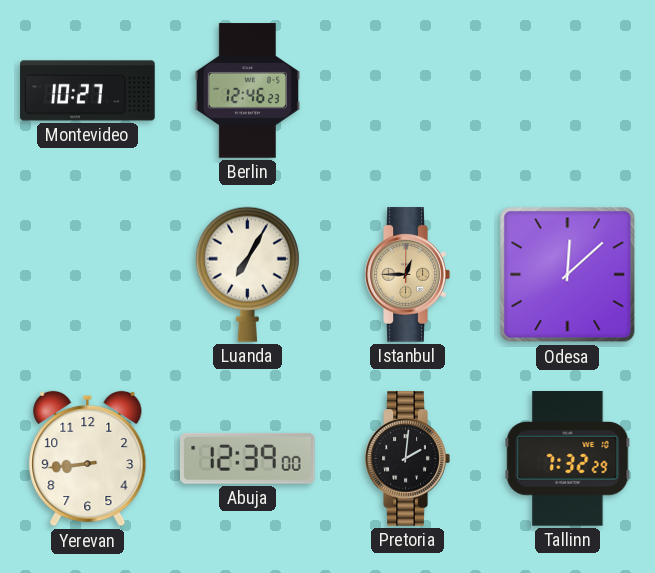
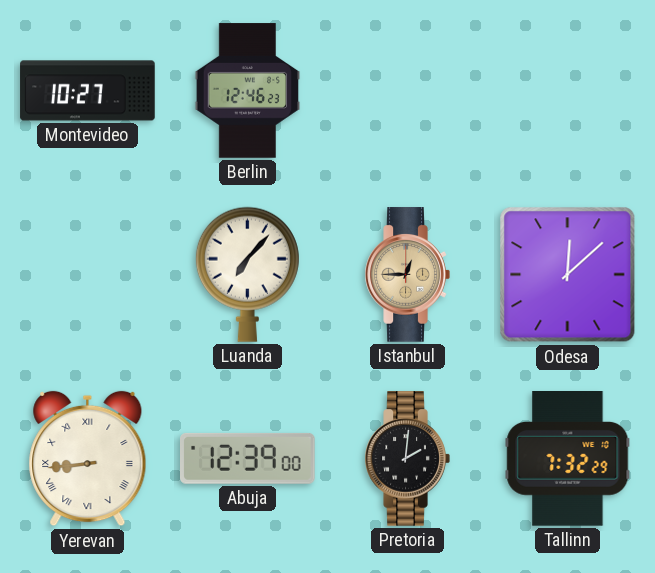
Luanda: 7:05 -> 7:07 (247, 274)
Yerevan numerals: Arabic -> Roman (88, 459)
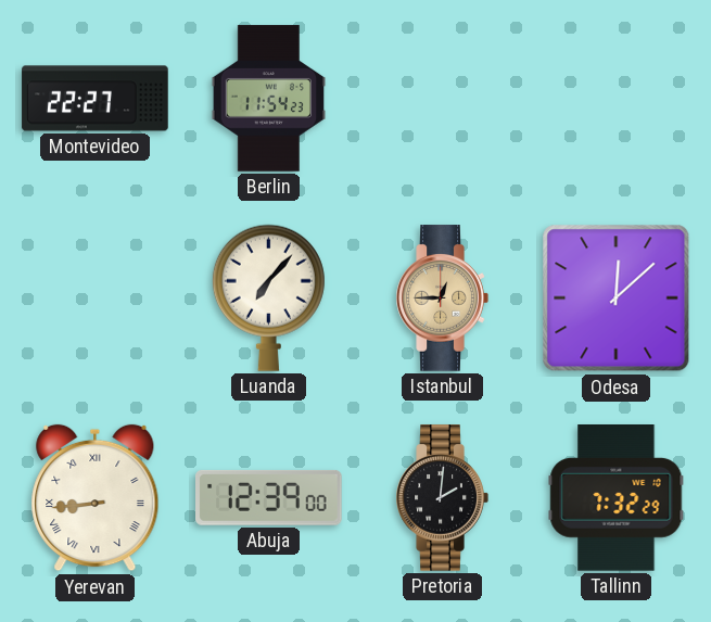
Montevideo: 10:27 -> 22:27 (96, 99)
Berlin: 12:46 -> 11:54 (269, 99)
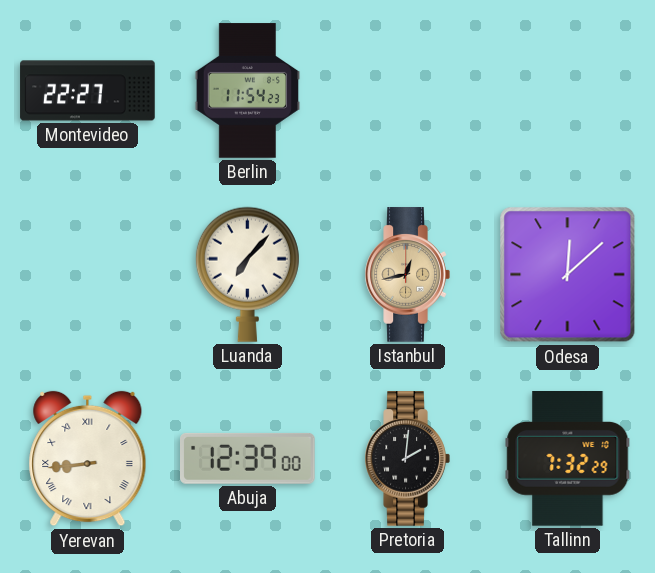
Istanbul: 12:45 -> 12:43 (407, 275)
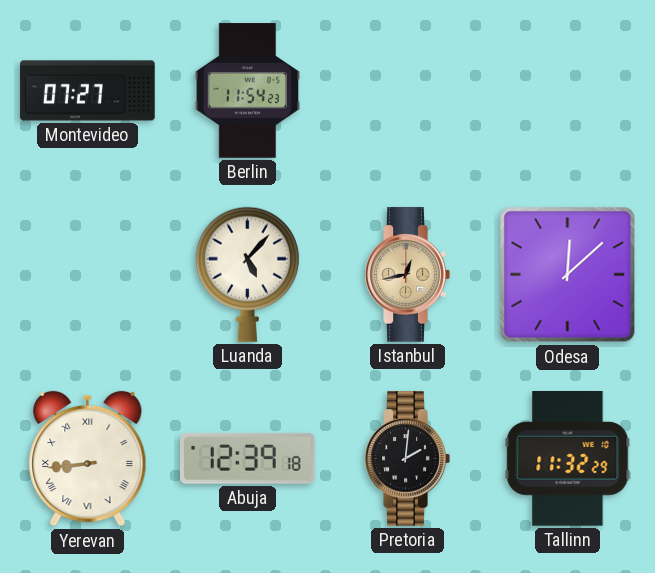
Montevideo: 22:27 -> 07:27 (88, 91)
Luanda: 7:07 -> 5:07 (247, 274)
Abuja: 12:39:00 -> 12:39:18 (248, 458)
Tallinn: 7:32 -> 11:32 (568, 459)
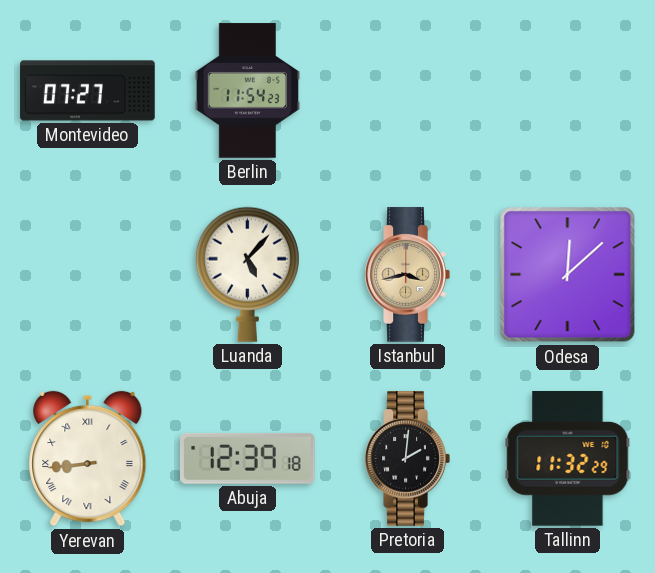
Istanbul: 12:43 -> 3:43 (407, 275)
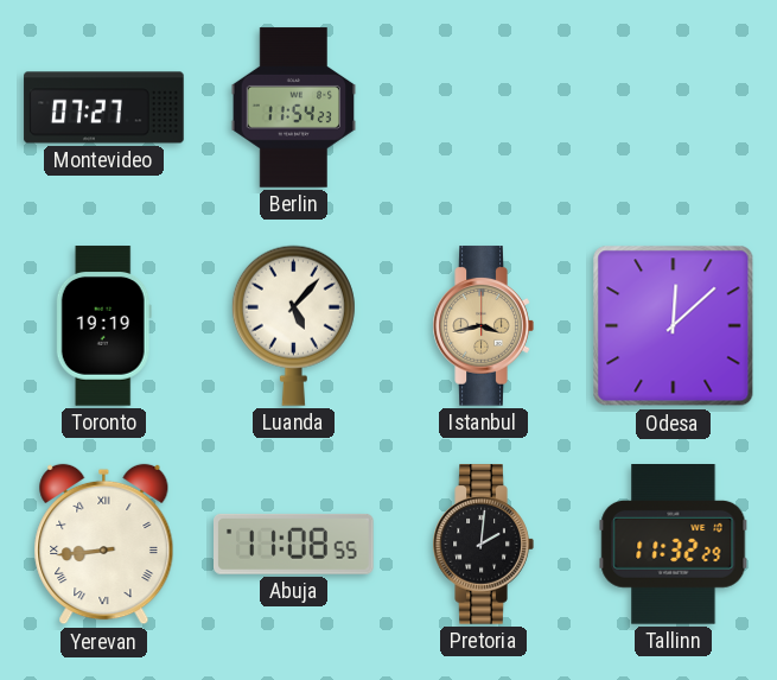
Toronto: none -> 19:19 (103, 326)
Abuja: 12:39 -> 11:08 (294, 544)
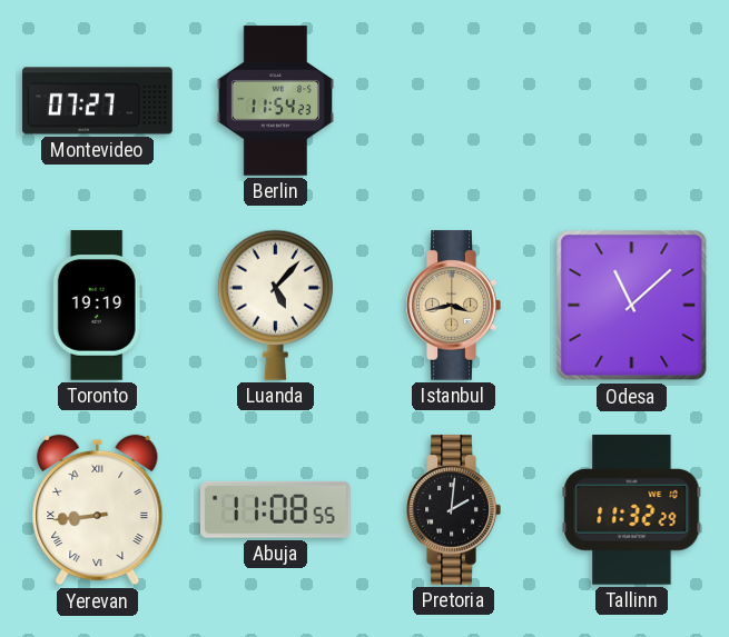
Odesa: 12:08 -> 11:08 (632, 306)
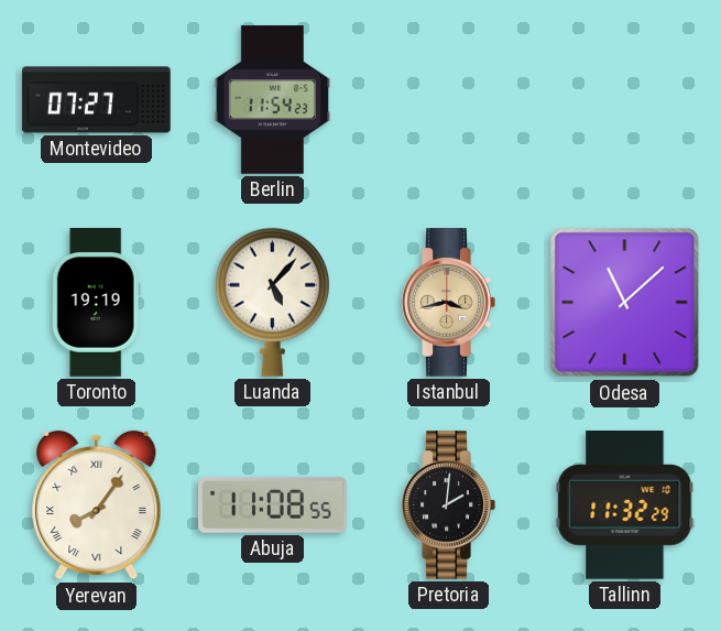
Yerevan: 8:44 -> 8:06 (97, 505)
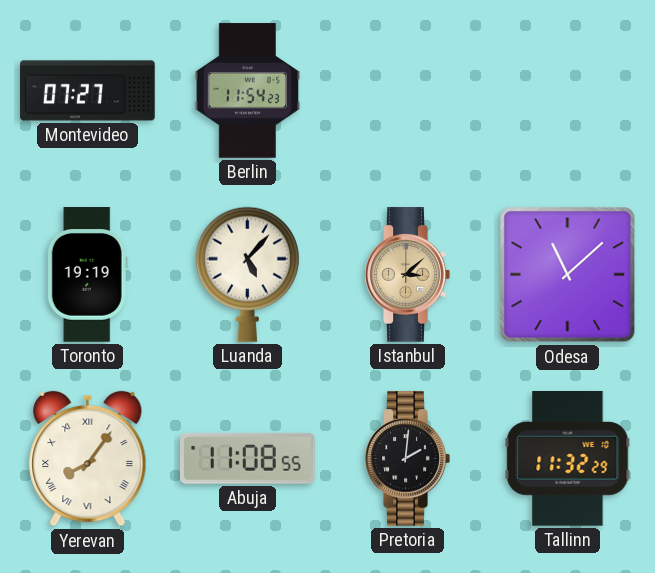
Istanbul: 3:43 -> 3:08 (407, 275)
